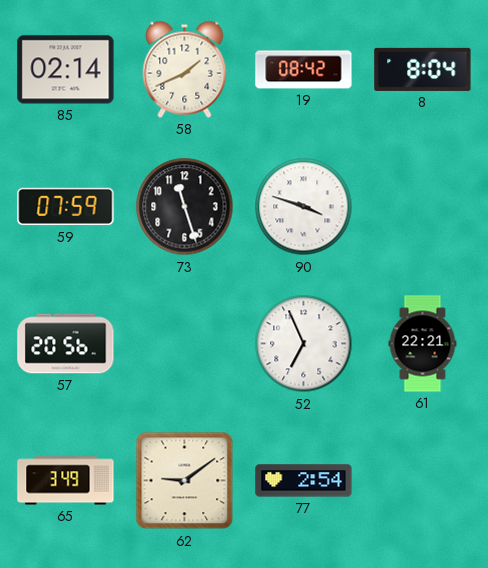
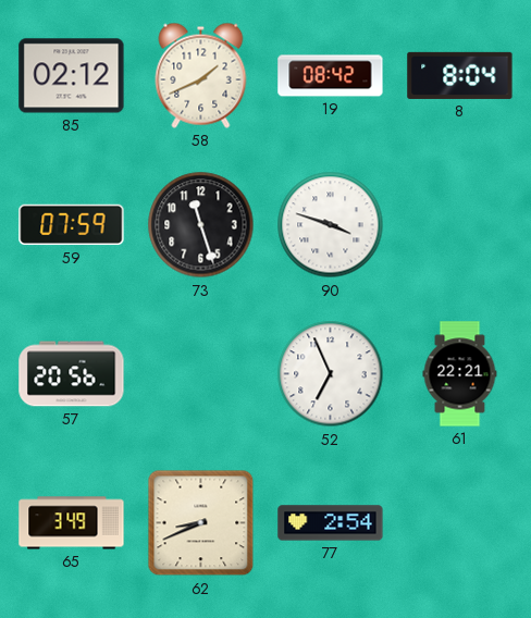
85: 02:14 -> 02:12 (72, 76)
62: 9:09 -> 8:41 (201, 523)
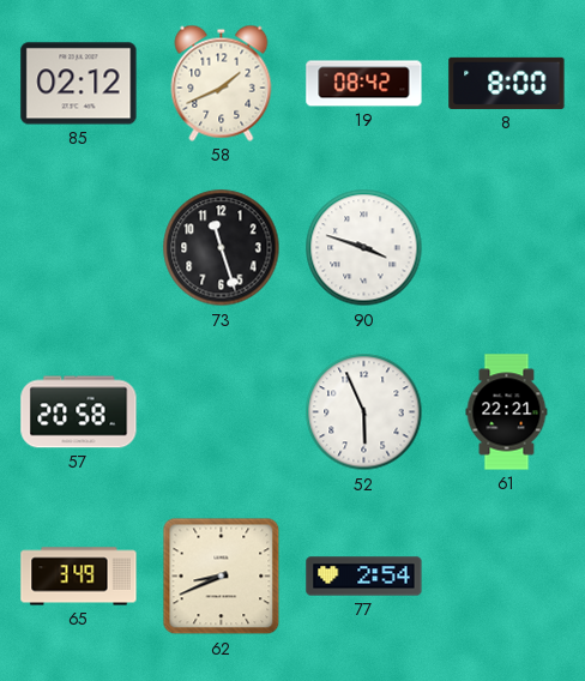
8: 8:04 -> 8:00 (507, 83)
59: 07:59 -> none (72, 225)
57: 20:56 -> 20:58 (79, 412)
52: 6:56 -> 5:56 (364, 412)
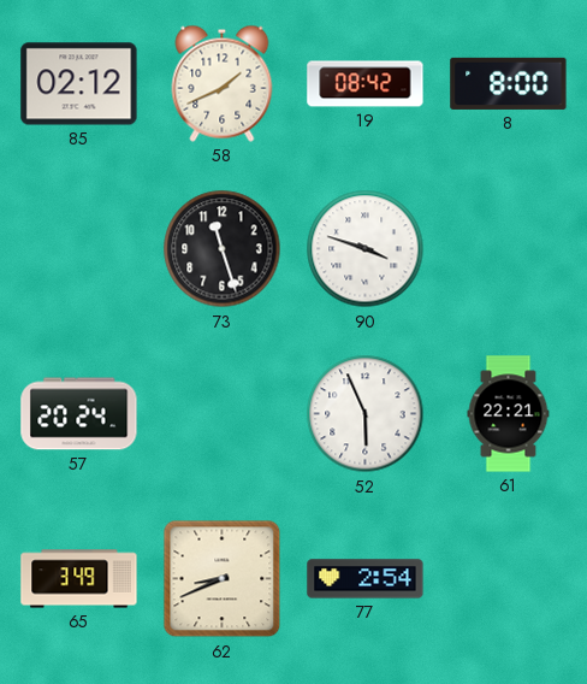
57: 20:58 -> 20:24 (79, 414)
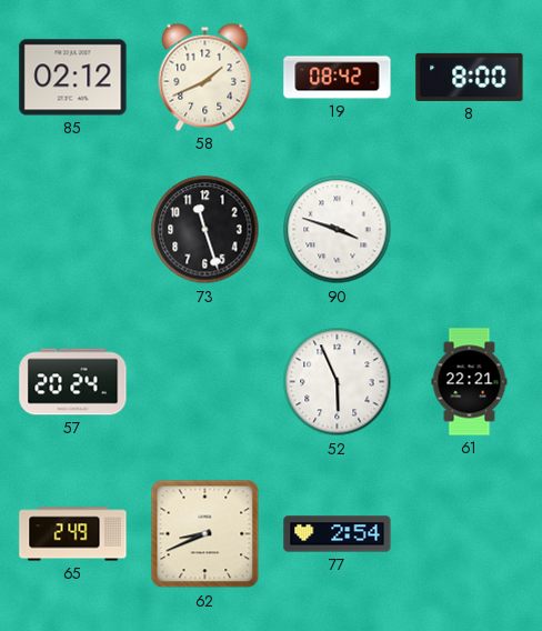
65: 3:49 -> 2:49 (73, 534)
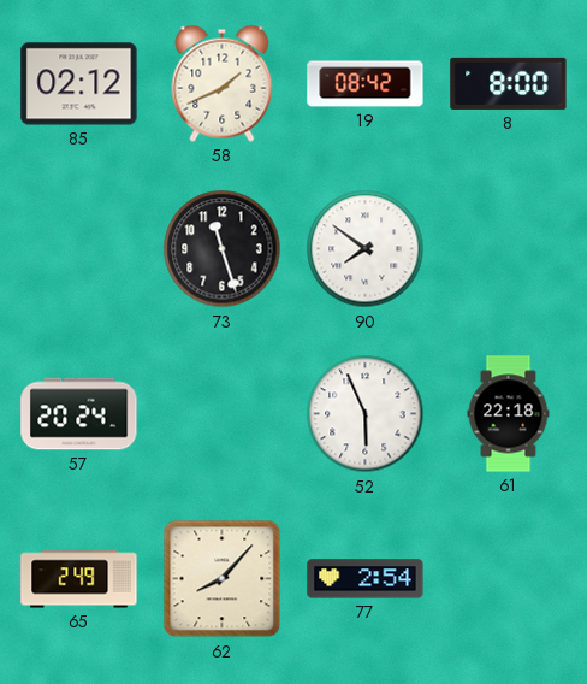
90: 3:48 -> 7:51 (366, 249)
61: 22:21 -> 22:18 (509, 414)
62: 8:41 -> 8:07 (223, 579)
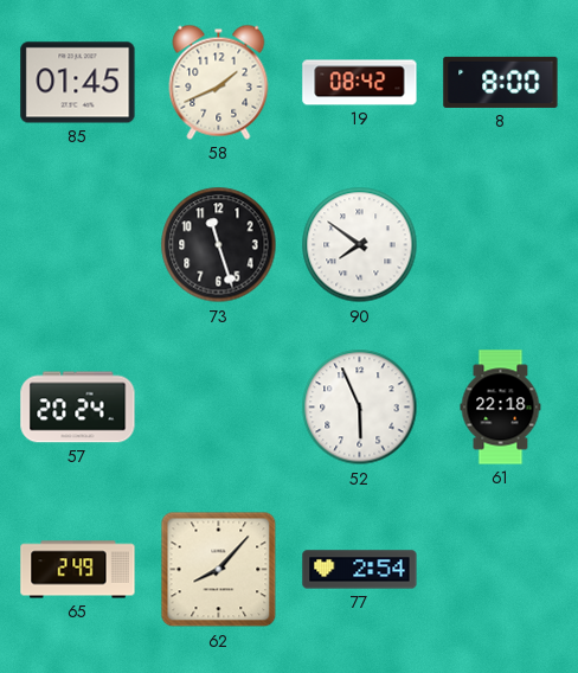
85: 02:12 -> 01:45 (78, 83)
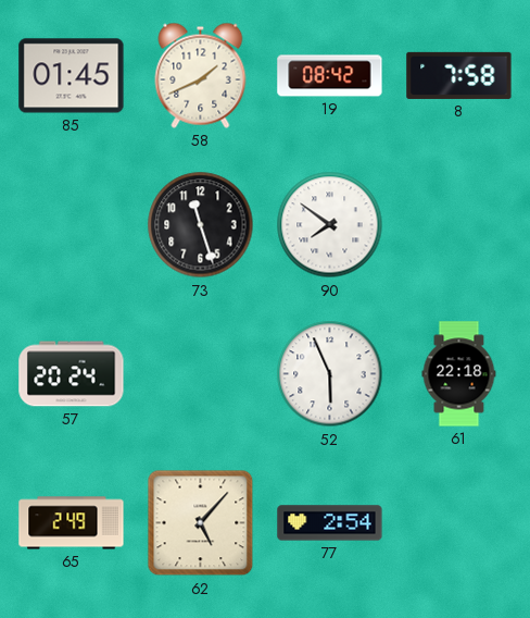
8: 8:00 -> 7:58 (459, 75)
62: 8:07 -> 5:07 (201, 523)
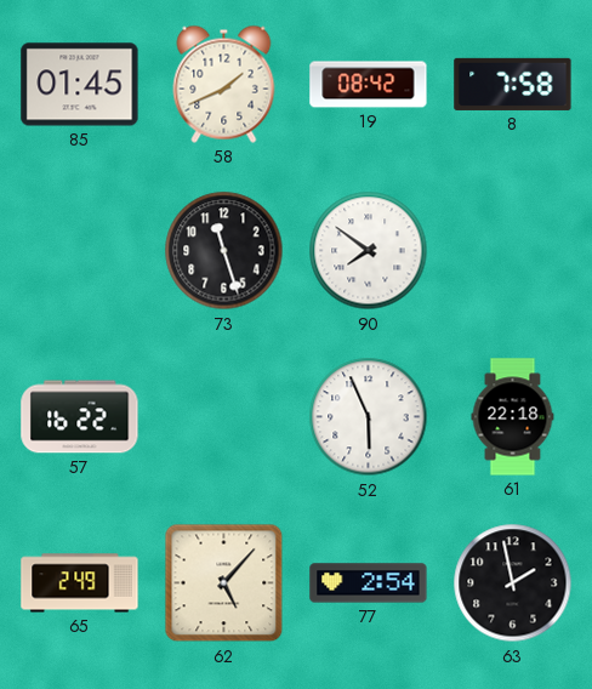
57: 20:24 -> 16:22 (80, 417)
63: none -> 1:58 (513, 583)
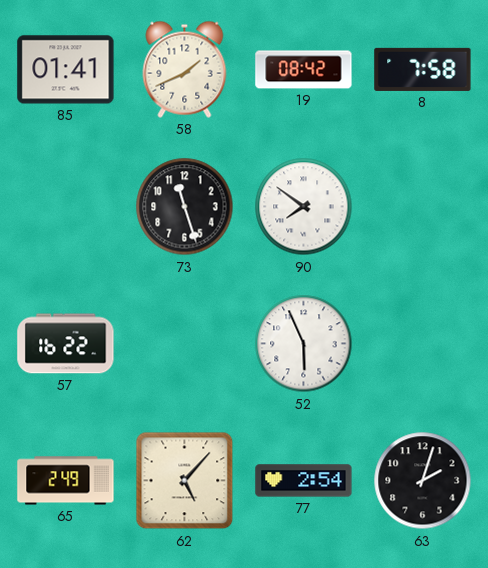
85: 01:45 -> 01:41 (66, 70)
61: 22:18 -> none (513, 417)
63: 1:58 -> 2:03 (423, 481)
